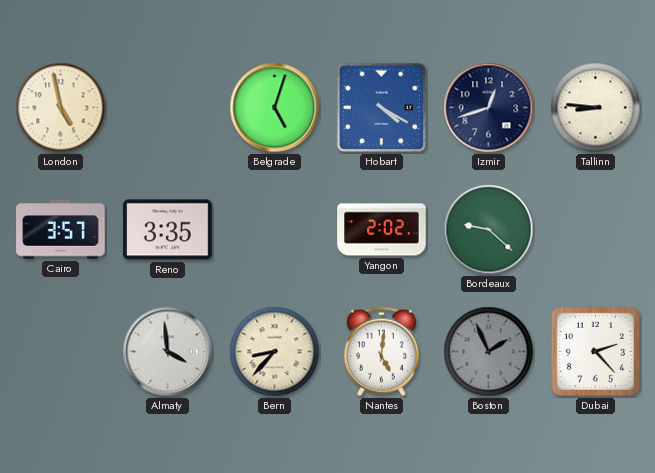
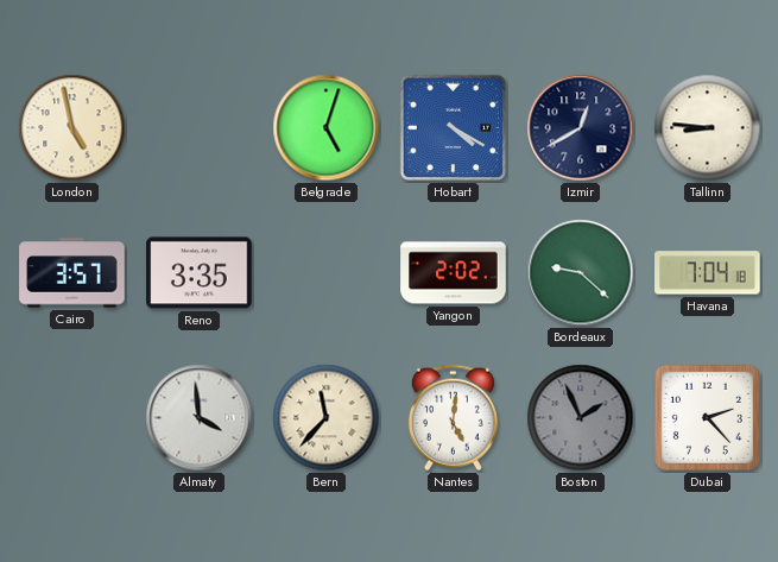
Izmir: 12:42 -> 12:40 (581, 128)
Havana: none -> 7:04 (708, 273)
Bern: 8:37 -> 11:37 (327, 418)
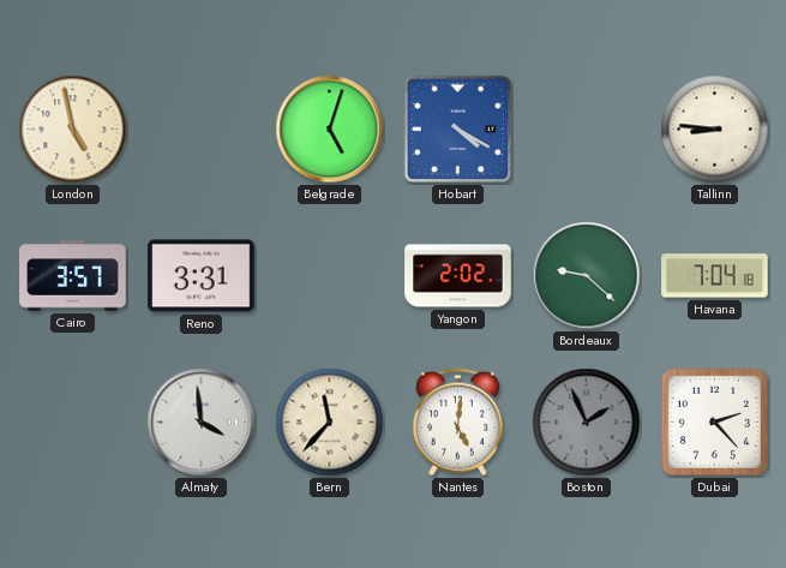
Izmir: 12:40 -> none (581, 128)
Reno: 3:35 -> 3:31 (202, 276)
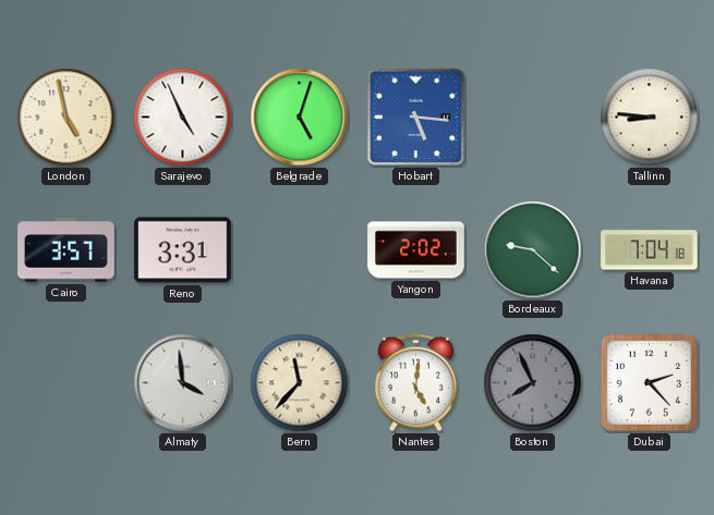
Sarajevo: none -> 4:56 (183, 118)
Hobart: 4:20 -> 5:16 (416, 118)
Boston: 1:56 -> 7:56 (533, 383)
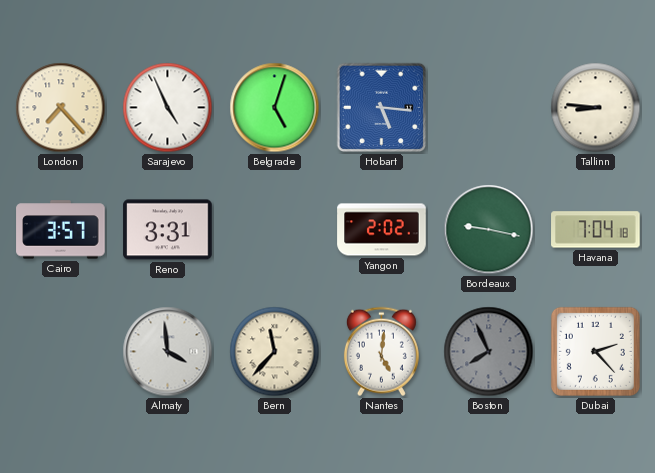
London: 4:58 -> 7:23 (61, 108)
Bordeaux: 9:22 -> 9:17 (489, 230)
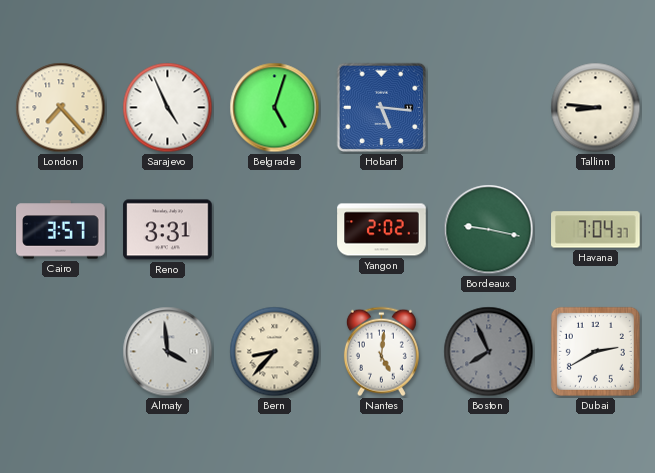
Havana: 7:04:18 -> 7:04:37 (596, 230)
Bern: 11:37 -> 8:37 (275, 352)
Dubai: 2:23 -> 2:40 (595, 351)
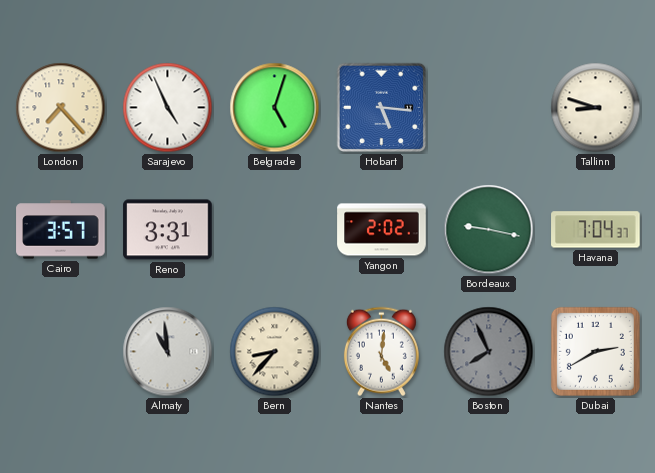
Tallinn: 8:46 -> 8:48 (596, 108)
Almaty: 3:59 -> 10:59 (168, 352)
